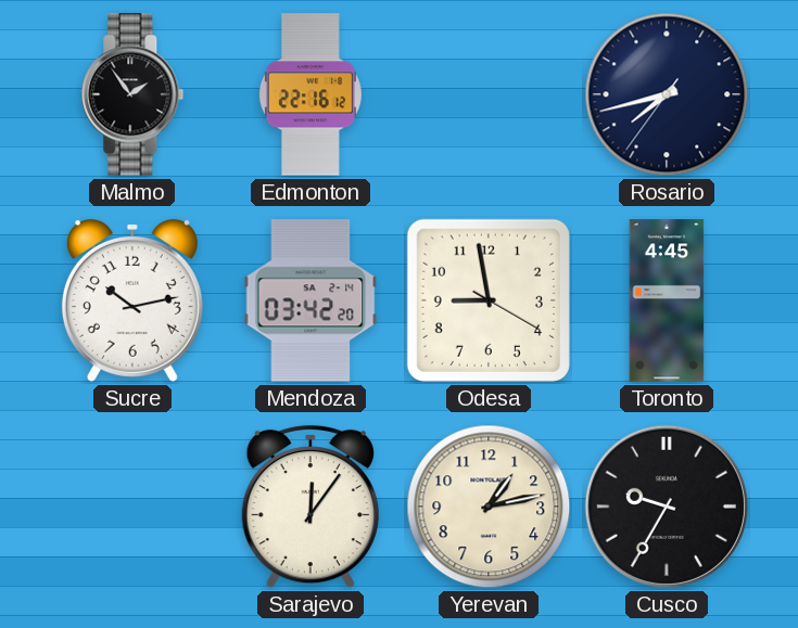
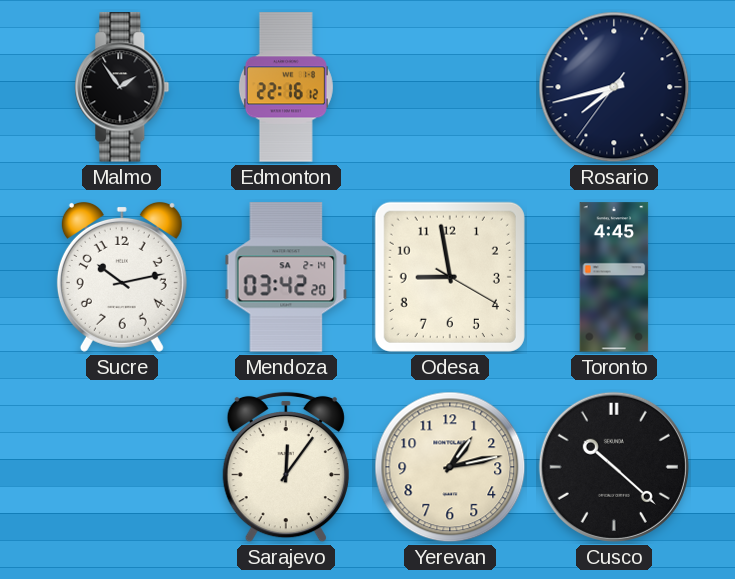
Cusco: 9:35 -> 10:22 (614, 467)
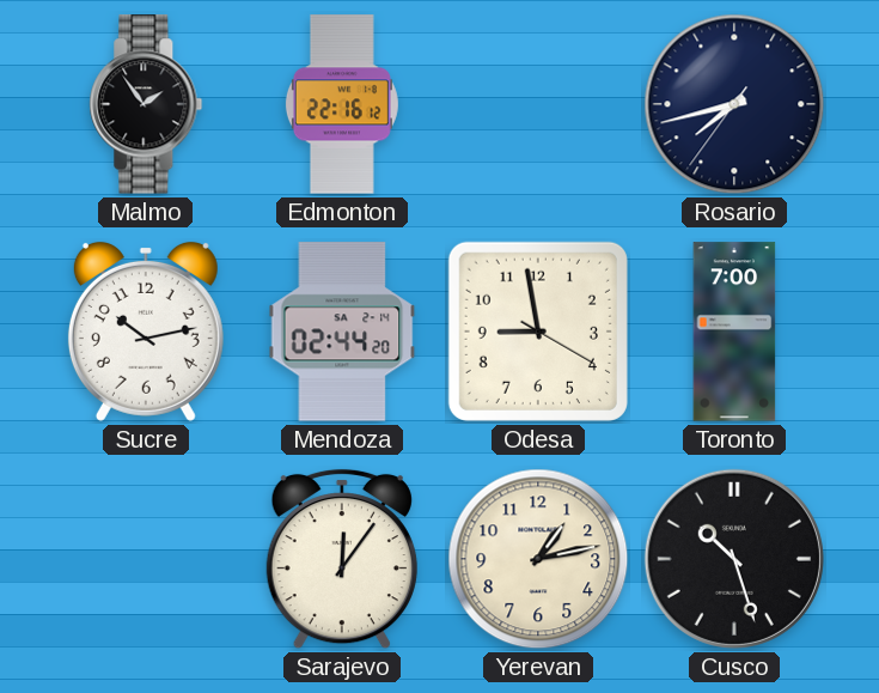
Mendoza: 03:42 -> 02:44 (342, 332)
Toronto: 4:45 -> 7:00 (734, 332)
Cusco: 10:22 -> 10:27 (734, 559)
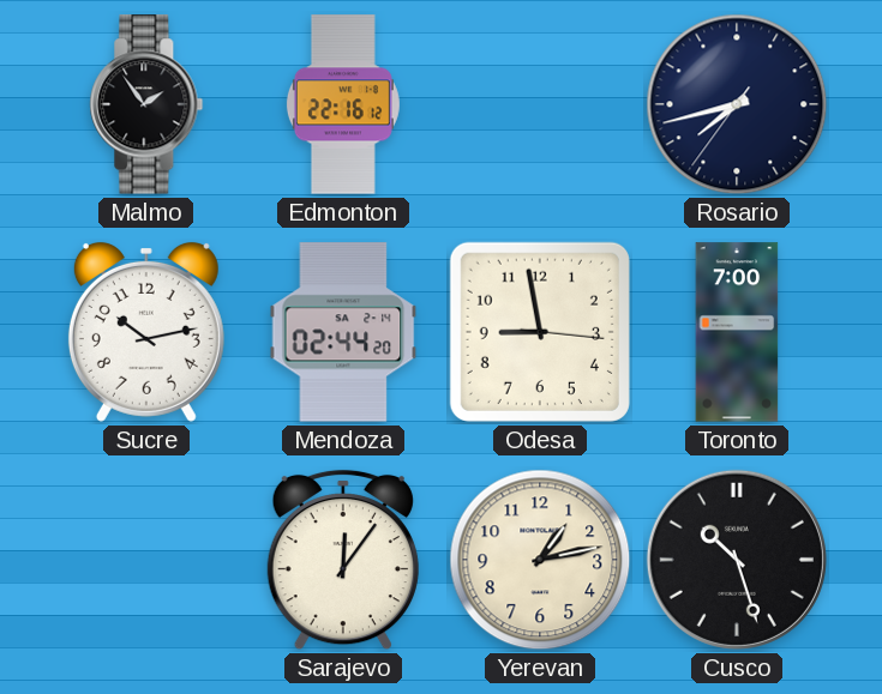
Odesa: 8:58:20 -> 8:58:16 (540, 332)
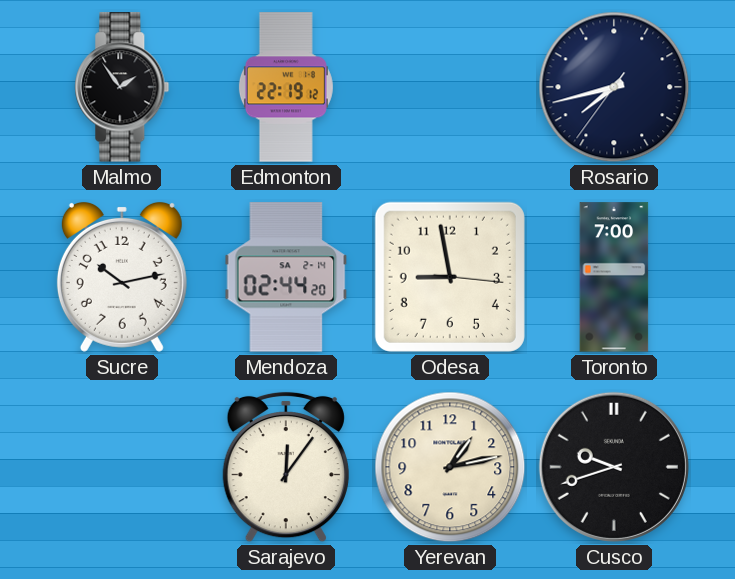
Edmonton: 22:16 -> 22:19 (286, 87)
Cusco: 10:27 -> 9:42 (614, 467)
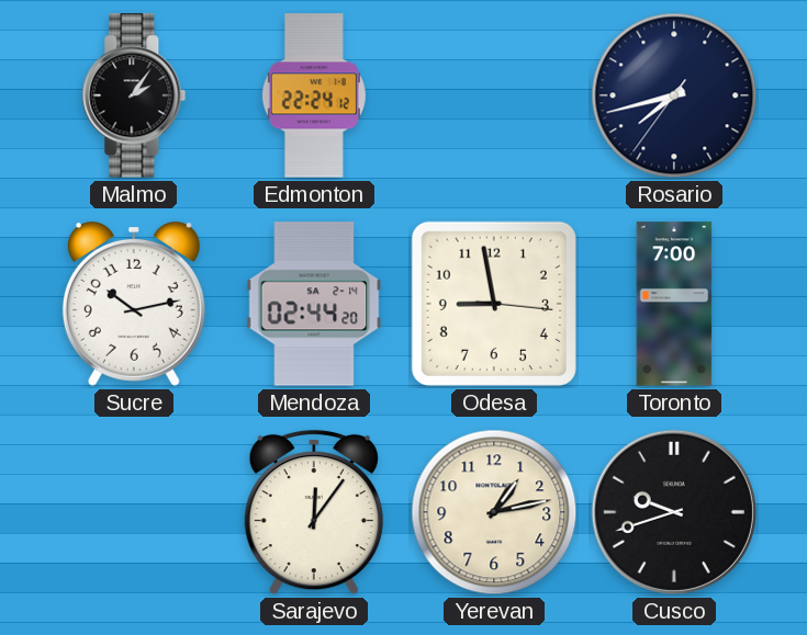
Malmo: 1:54 -> 2:06 (134, 95)
Edmonton: 22:19 -> 22:24 (314, 95)
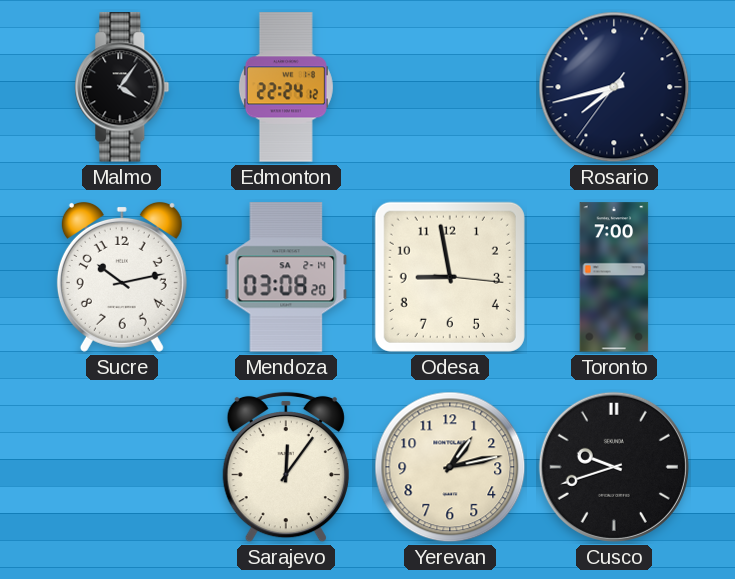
Malmo: 2:06 -> 4:06 (122, 87)
Mendoza: 02:44 -> 03:08 (286, 277)
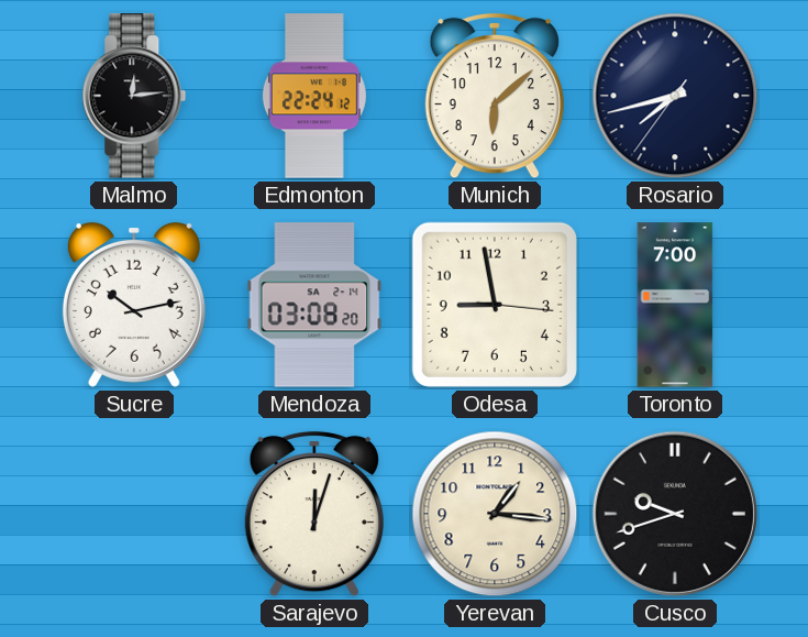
Malmo: 4:06 -> 12:14 (134, 96)
Munich: none -> 6:08 (495, 96)
Sarajevo: 12:06 -> 12:03 (314, 514)
Yerevan: 1:13 -> 1:16 (495, 514)
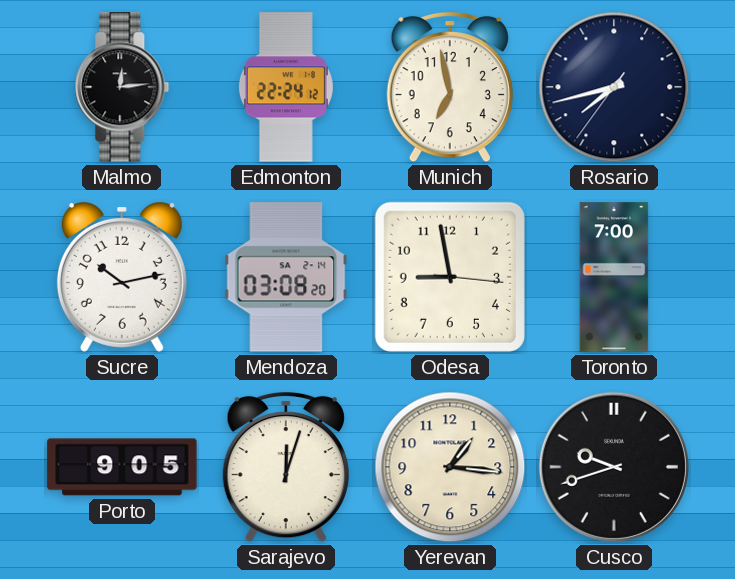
Munich: 6:08 -> 6:58 (450, 87)
Porto: none -> 9:05 (122, 467)
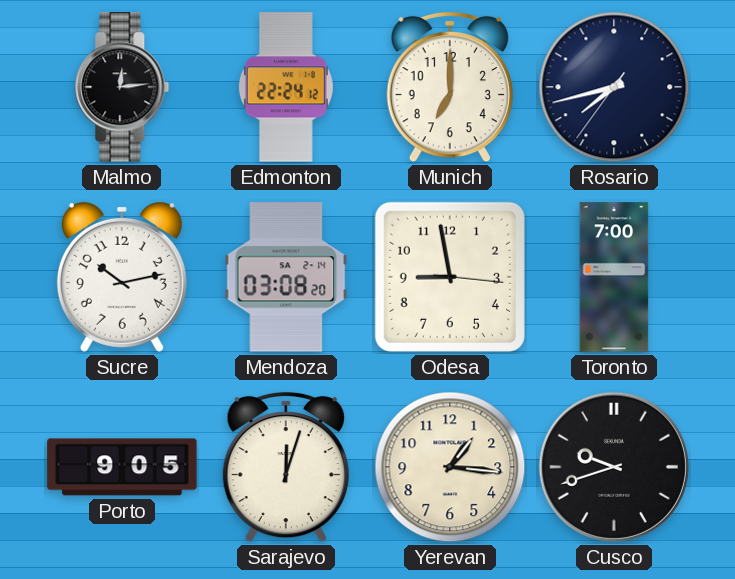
Munich: 6:58 -> 7:00 (450, 87)
